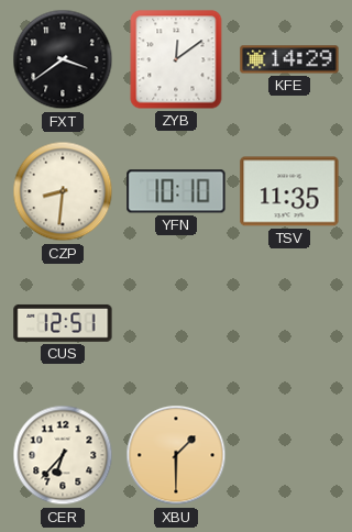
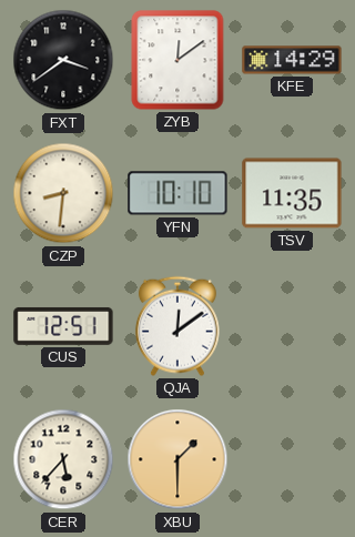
QJA: none -> 12:09 (177, 326)
CER: 6:37 -> 5:37 (63, 459)
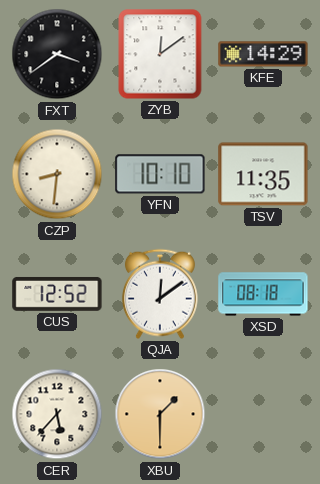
CUS: 12:51 -> 12:52 (57, 294)
XSD: none -> 08:18 (263, 294)
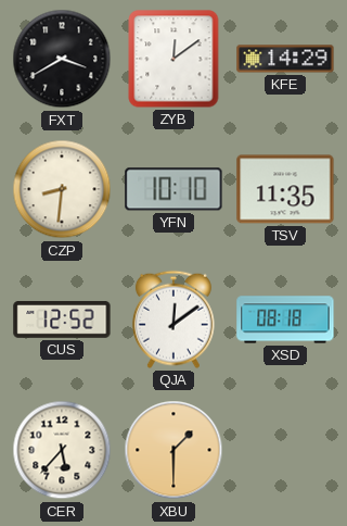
FXT: 3:39 -> 3:40 (62, 59)
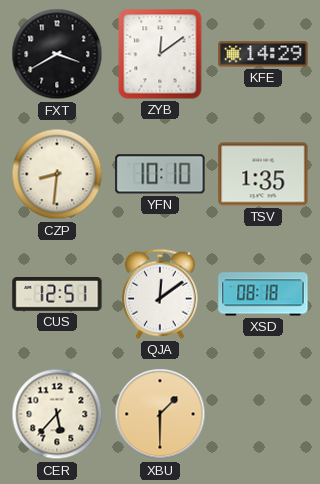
TSV: 11:35 -> 1:35 (263, 174)
CUS: 12:52 -> 12:51 (57, 294)
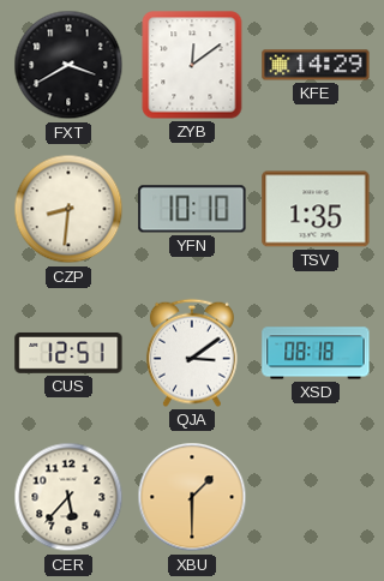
QJA: 12:09 -> 3:09 (192, 353)
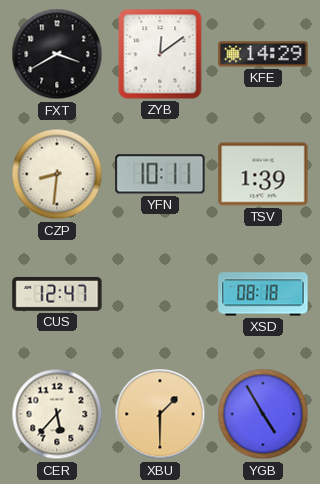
YFN: 10:10 -> 10:11 (160, 174)
TSV: 1:35 -> 1:39 (263, 174)
CUS: 12:51 -> 12:47 (57, 294)
QJA: 3:09 -> none (192, 353)
YGB: none -> 4:55 (263, 414)
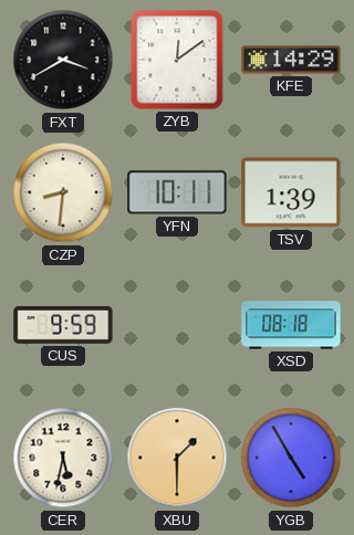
CUS: 12:47 -> 9:59 (63, 325)
CER: 5:37 -> 5:32 (63, 458)
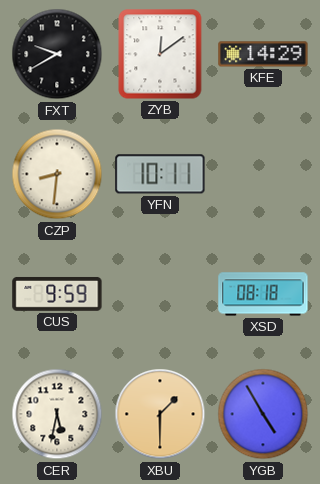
FXT: 3:40 -> 9:40 (57, 54)
TSV: 1:39 -> none (291, 192)
